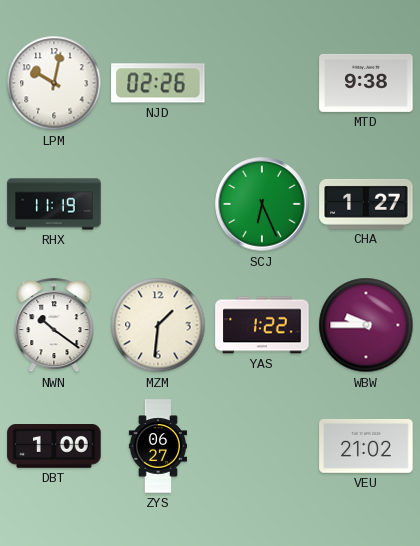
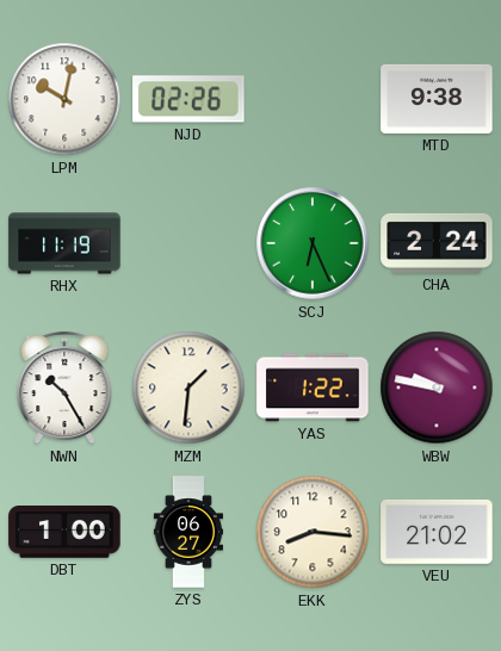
CHA: 1:27 -> 2:24 (437, 243)
NWN: 10:21 -> 10:25 (64, 387)
WBW: 9:45 -> 9:47 (437, 387)
EKK: none -> 8:16 (313, 532)
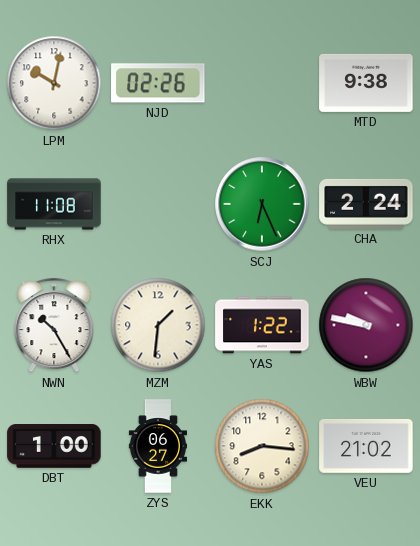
RHX: 11:19 -> 11:08 (54, 204)
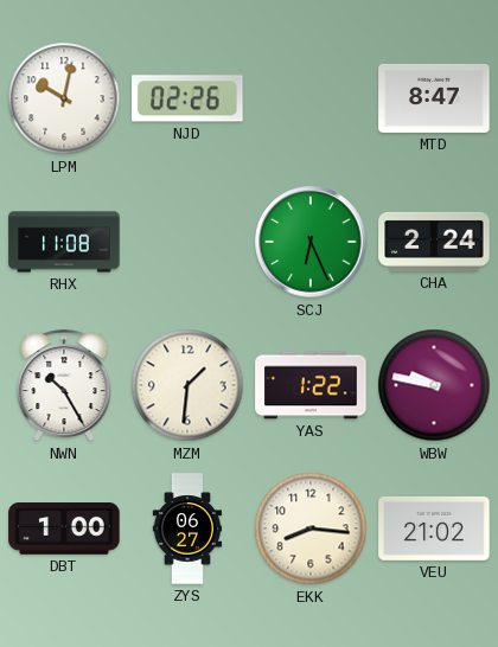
MTD: 9:38 -> 8:47 (434, 98)
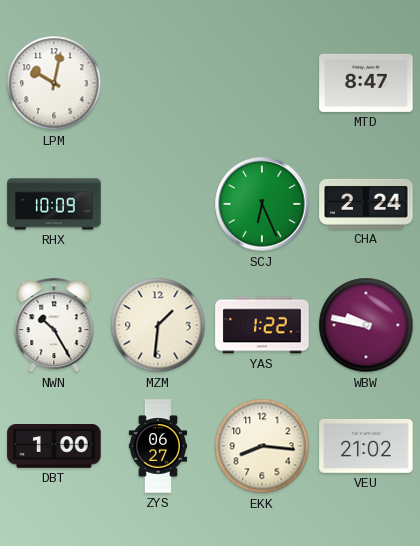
NJD: 02:26 -> none (187, 98)
RHX: 11:08 -> 10:09 (54, 204)
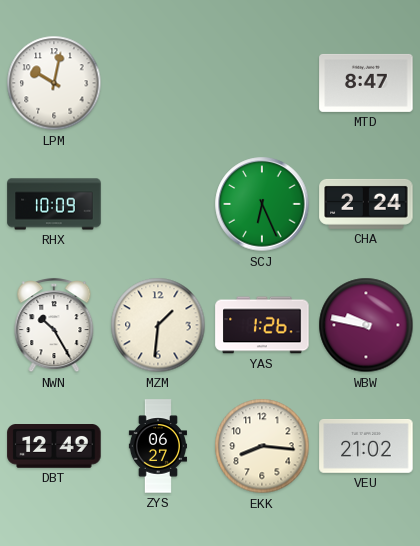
YAS: 1:22 -> 1:26 (262, 325)
DBT: 1:00 -> 12:49 (54, 446)
